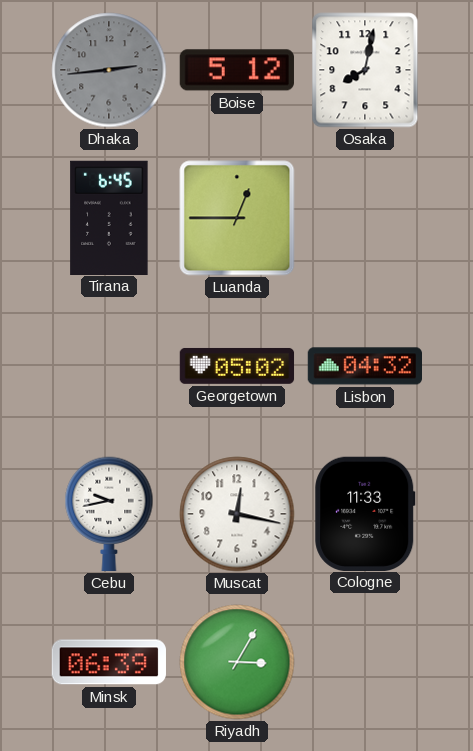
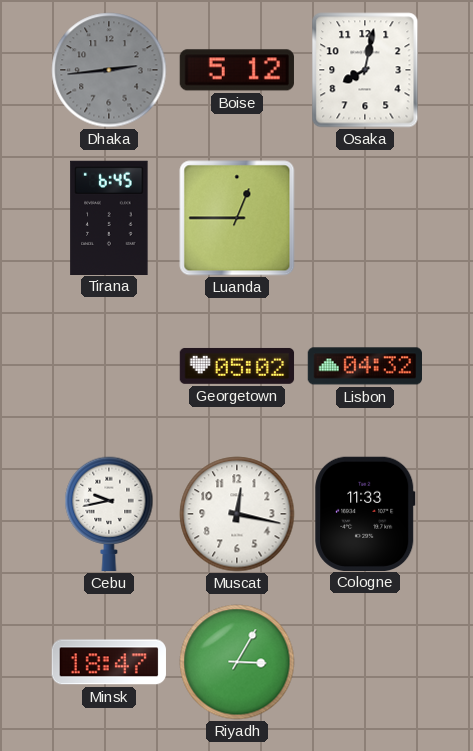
Minsk: 06:39 -> 18:47 (109, 662)
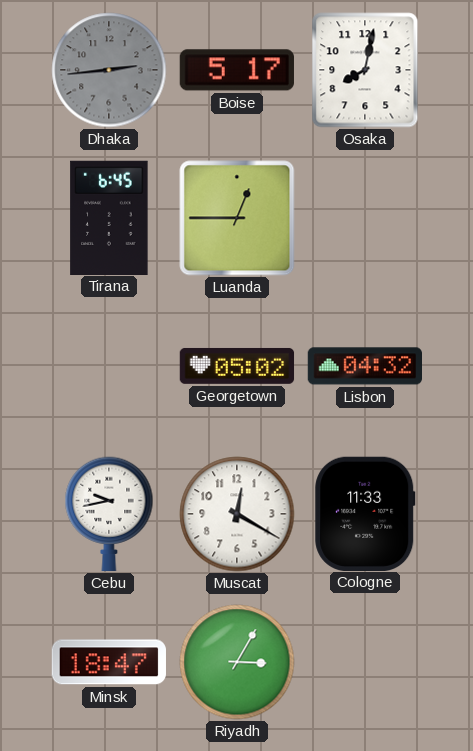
Boise: 5:12 -> 5:17 (237, 70)
Muscat: 12:17 -> 12:20 (237, 514)
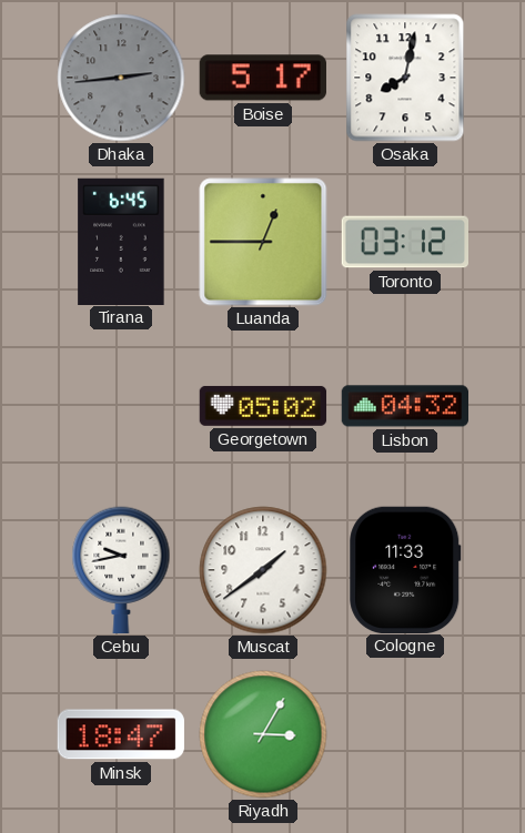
Toronto: none -> 03:12 (404, 242)
Muscat: 12:20 -> 1:39 (263, 570)
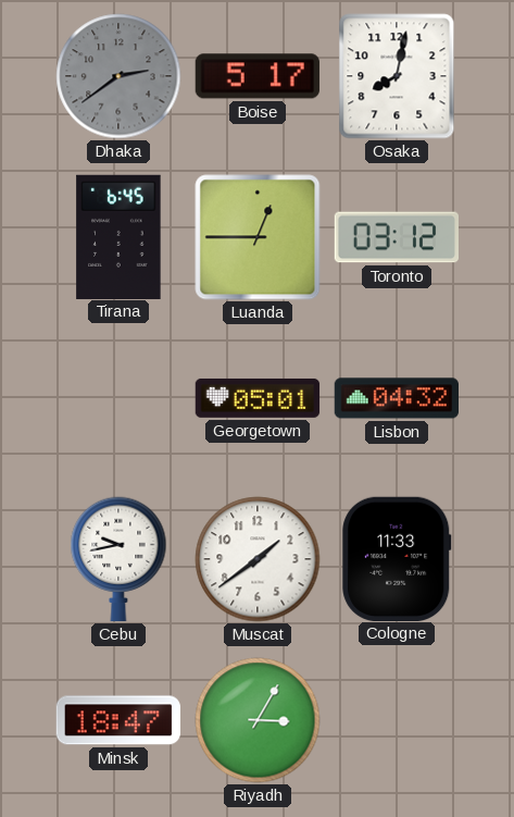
Dhaka: 2:44 -> 2:39 (118, 76)
Georgetown: 05:02 -> 05:01 (258, 398)
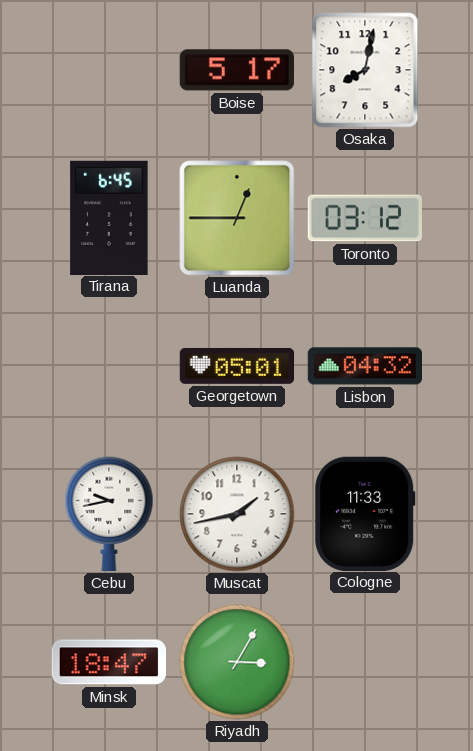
Dhaka: 2:39 -> none (118, 76)
Muscat: 1:39 -> 1:43 (237, 514)
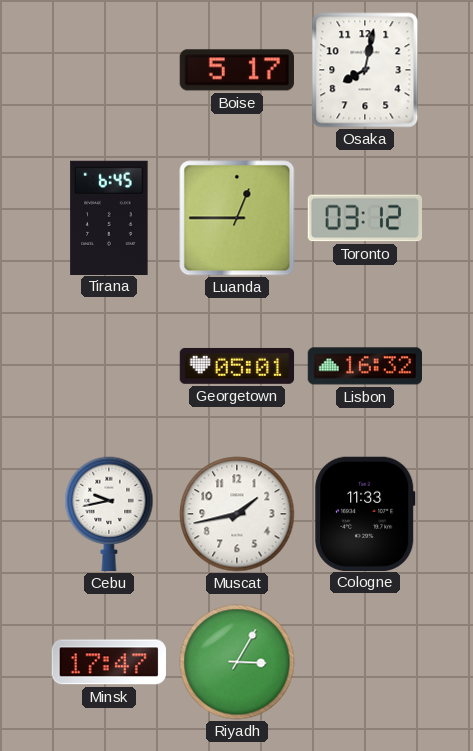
Lisbon: 04:32 -> 16:32 (365, 366)
Minsk: 18:47 -> 17:47 (109, 662)
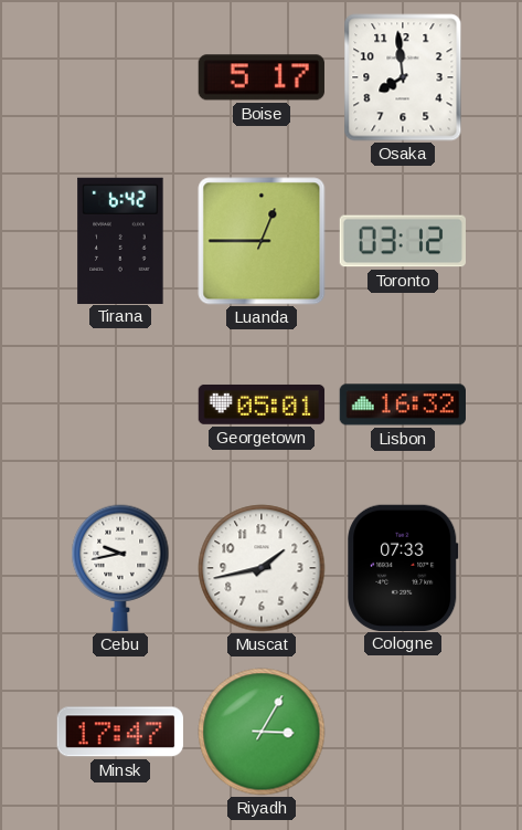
Osaka: 8:02 -> 7:59 (403, 77)
Tirana: 6:45 -> 6:42 (120, 240)
Cologne: 11:33 -> 07:33 (403, 567)
